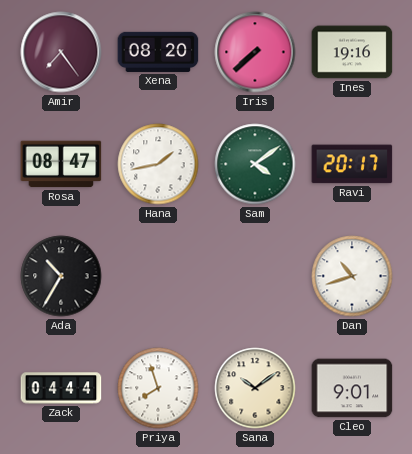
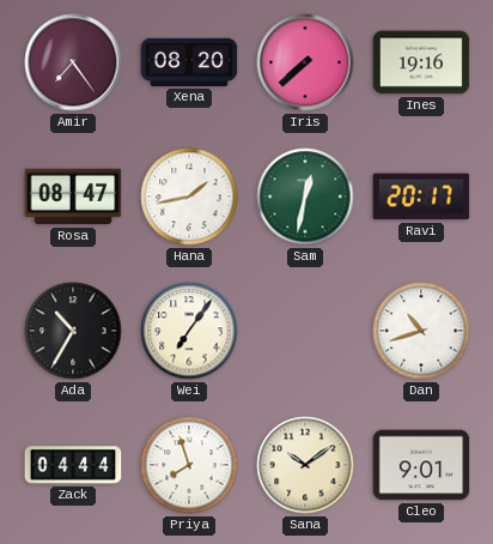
Sam: 4:09 -> 12:32 (305, 197)
Wei: none -> 7:06 (189, 331)
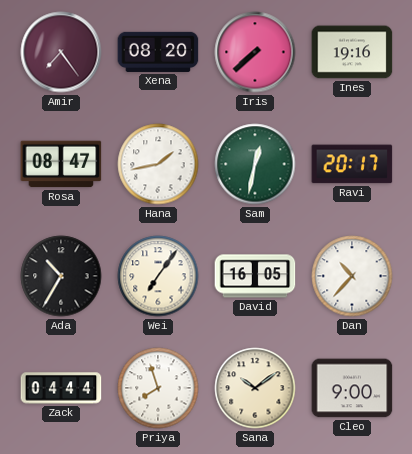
David: none -> 16:05 (255, 276)
Dan: 10:42 -> 10:37 (352, 276)
Cleo: 9:01 -> 9:00 (352, 388)
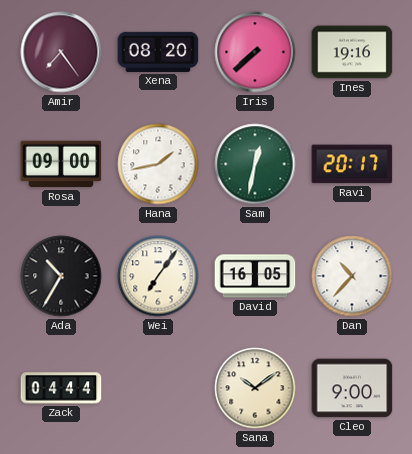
Rosa: 08:47 -> 09:00 (61, 164)
Priya: 7:57 -> none (158, 388)
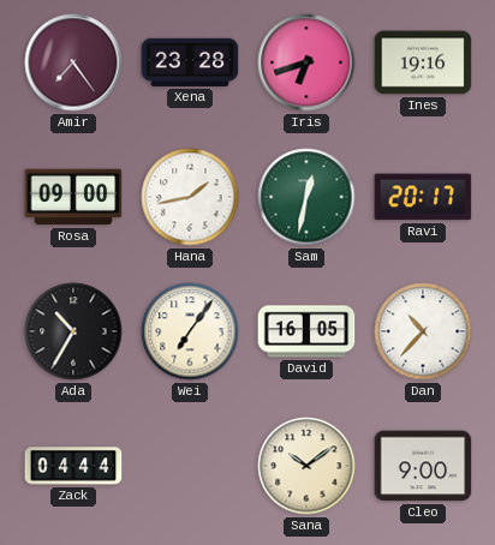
Xena: 08:20 -> 23:28 (190, 62)
Iris: 7:38 -> 6:42 (306, 62)
